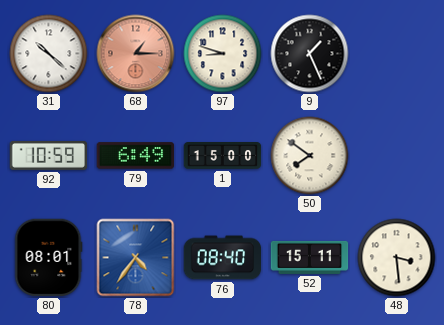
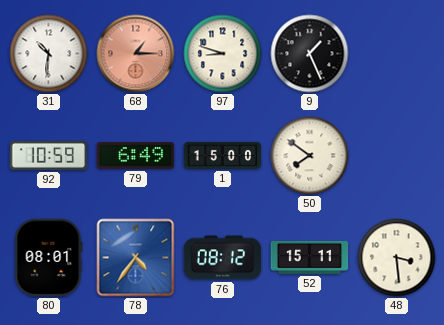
31: 10:22 -> 10:31 (49, 54)
76: 08:40 -> 08:12 (223, 258)
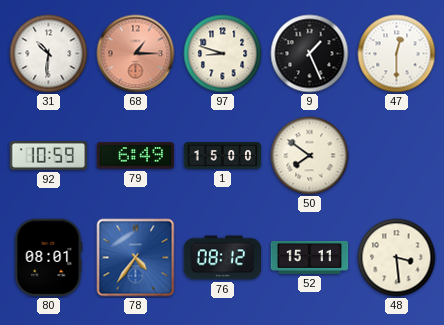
47: none -> 12:30 (397, 54)
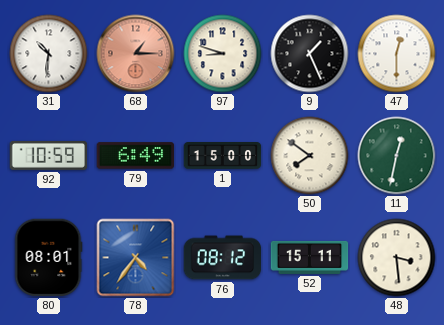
11: none -> 12:32 (397, 156)
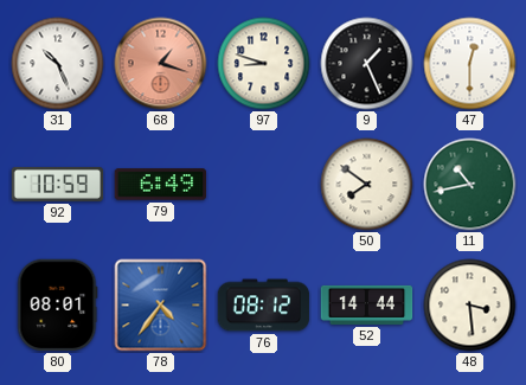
31: 10:31 -> 10:26 (58, 64)
68: 1:15 -> 1:18 (161, 64)
1: 15:00 -> none (223, 156)
11: 12:32 -> 10:43 (470, 185)
52: 15:11 -> 14:44 (367, 304)
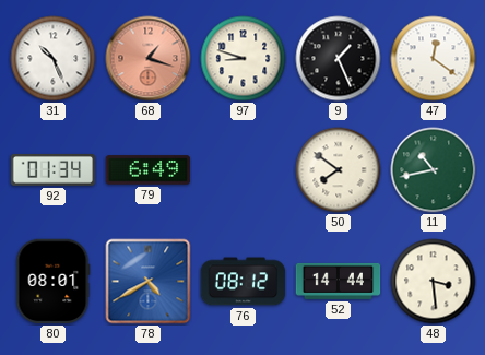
47: 12:30 -> 12:21 (434, 59)
92: 10:59 -> 01:34 (54, 169)
78: 4:36 -> 4:40 (149, 282)
